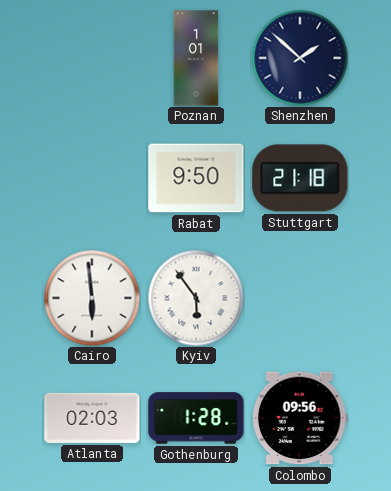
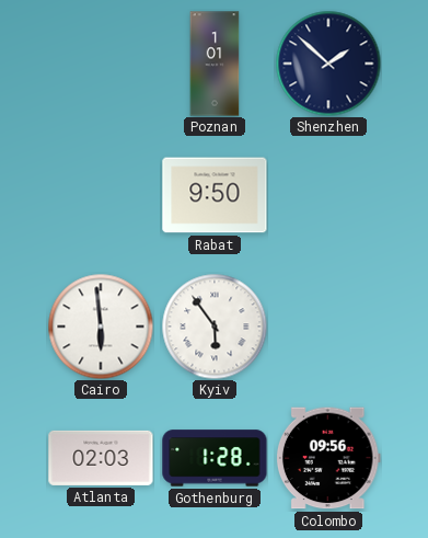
Stuttgart: 21:18 -> none (300, 178)
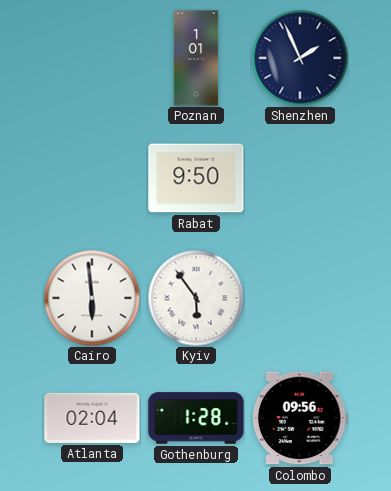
Shenzhen: 1:52 -> 1:56 (300, 58)
Atlanta: 02:03 -> 02:04 (92, 418)
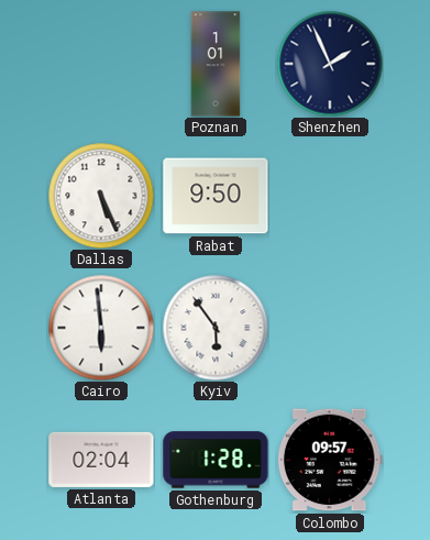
Dallas: none -> 5:26 (101, 196)
Colombo: 09:56 -> 09:57 (330, 460)
